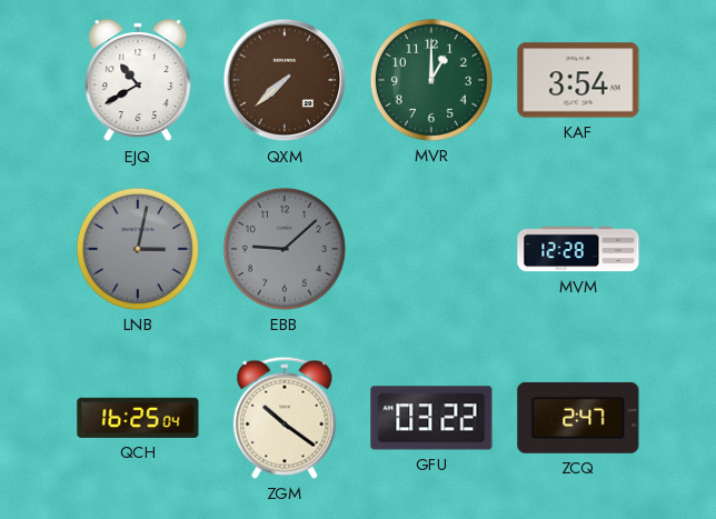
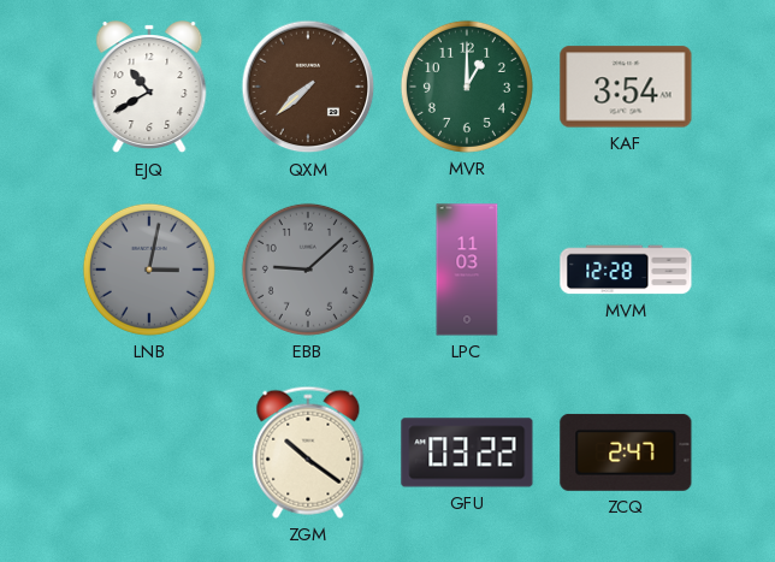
LPC: none -> 11:03 (467, 270)
QCH: 16:25 -> none (138, 418)
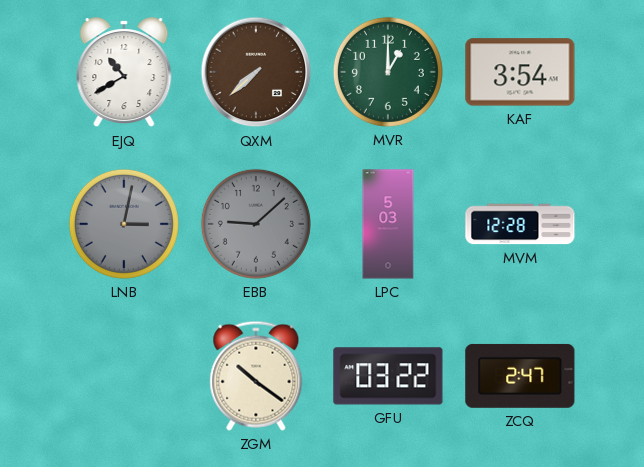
LPC: 11:03 -> 5:03 (388, 224)
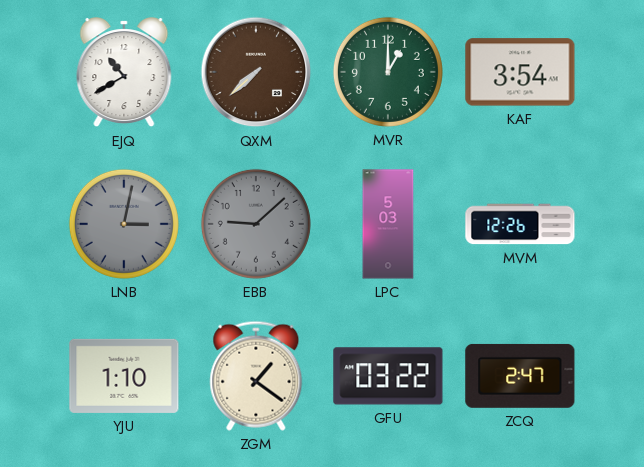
MVM: 12:28 -> 12:26 (520, 224)
YJU: none -> 1:10 (124, 376)
ZGM: 10:21 -> 1:21 (256, 376)
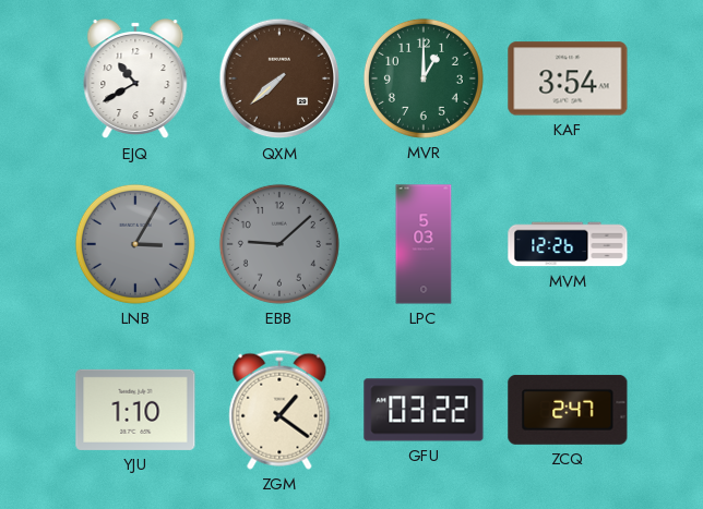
LNB: 3:02 -> 3:05 (135, 244)
